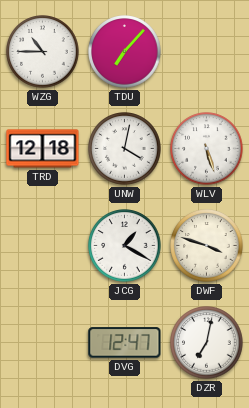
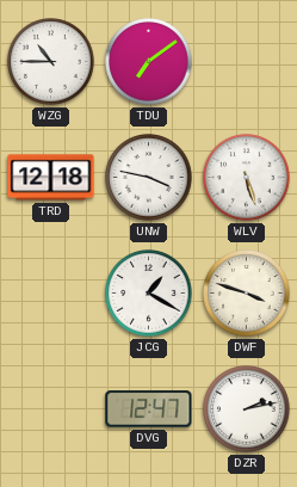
TDU: 7:07 -> 7:09 (149, 62)
UNW: 4:02 -> 3:47 (149, 178)
DZR: 7:02 -> 2:13 (247, 409)
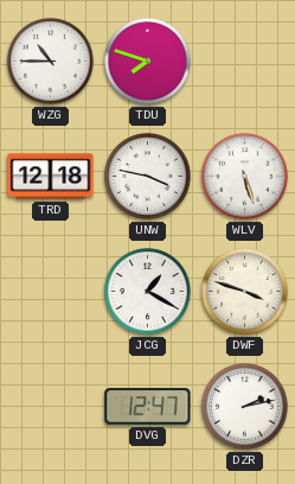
TDU: 7:09 -> 7:48 (148, 62)
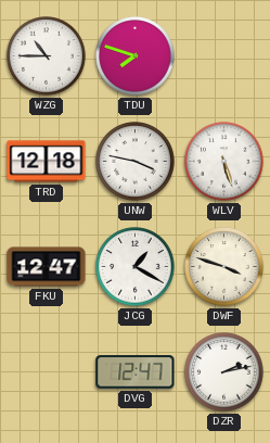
FKU: none -> 12:47 (47, 267)
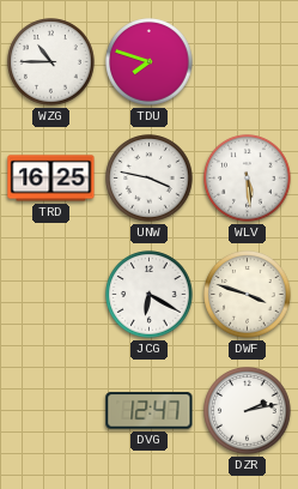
TRD: 12:18 -> 16:25 (51, 179)
WLV: 5:27 -> 5:29 (248, 179)
FKU: 12:47 -> none (47, 267)
JCG: 1:20 -> 6:20 (150, 295)
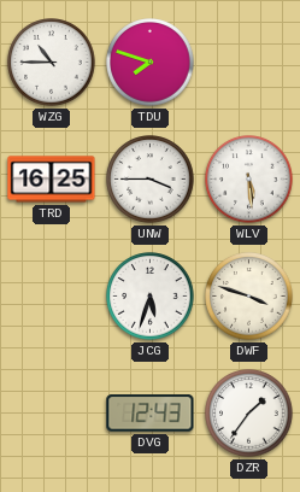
UNW: 3:47 -> 3:45 (151, 180)
JCG: 6:20 -> 5:33 (151, 297)
DVG: 12:47 -> 12:43 (151, 414)
DZR: 2:13 -> 1:36 (249, 414)
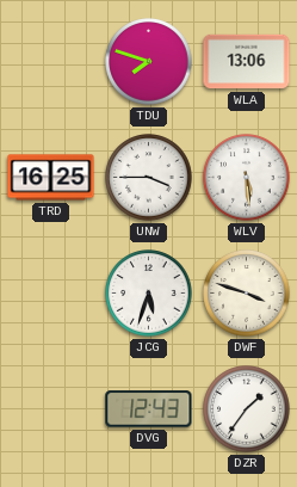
WZG: 10:45 -> none (52, 63)
WLA: none -> 13:06 (247, 62)
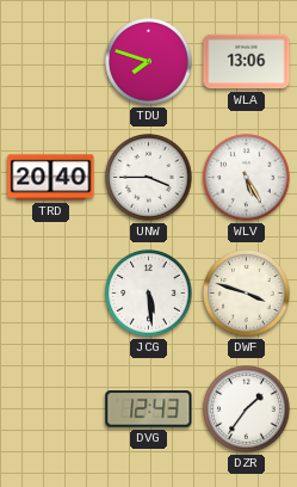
TRD: 16:25 -> 20:40 (51, 178)
WLV: 5:29 -> 5:25 (247, 178)
JCG: 5:33 -> 5:29 (149, 294)
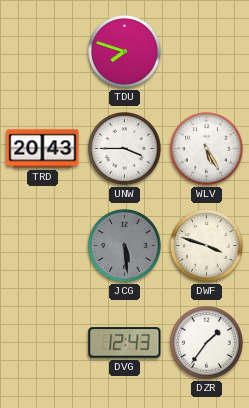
WLA: 13:06 -> none (247, 62)
TRD: 20:40 -> 20:43 (43, 149)
JCG dial: white -> grey (125, 246)
